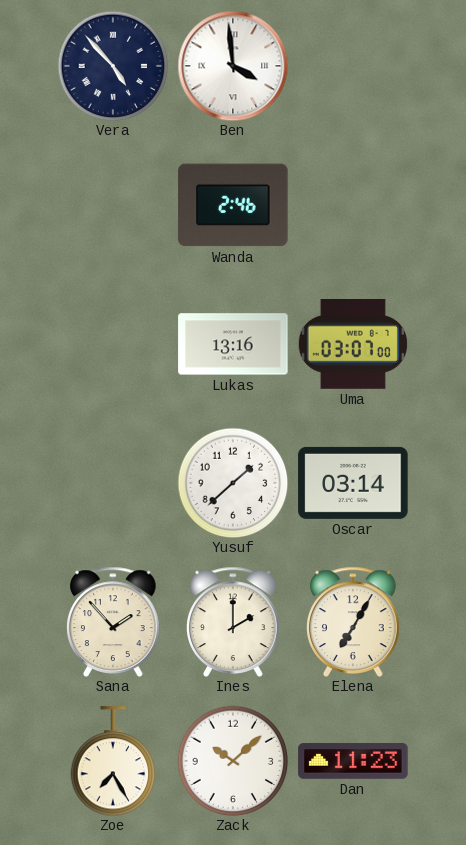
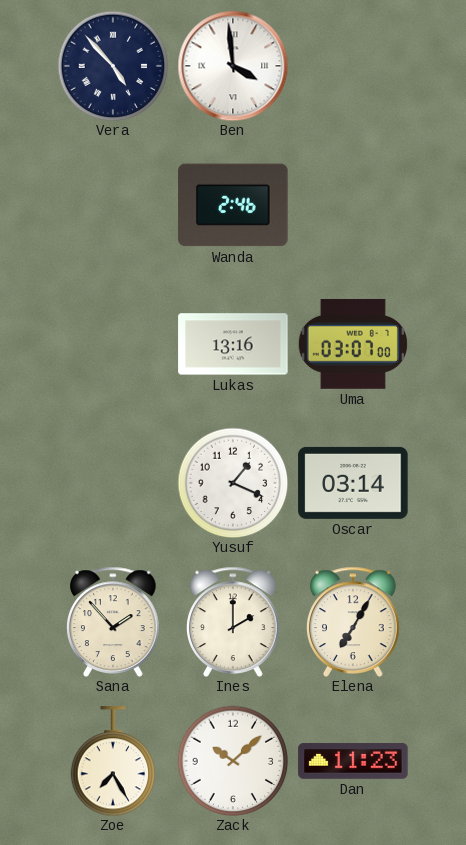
Yusuf: 1:38 -> 1:19 (233, 483)
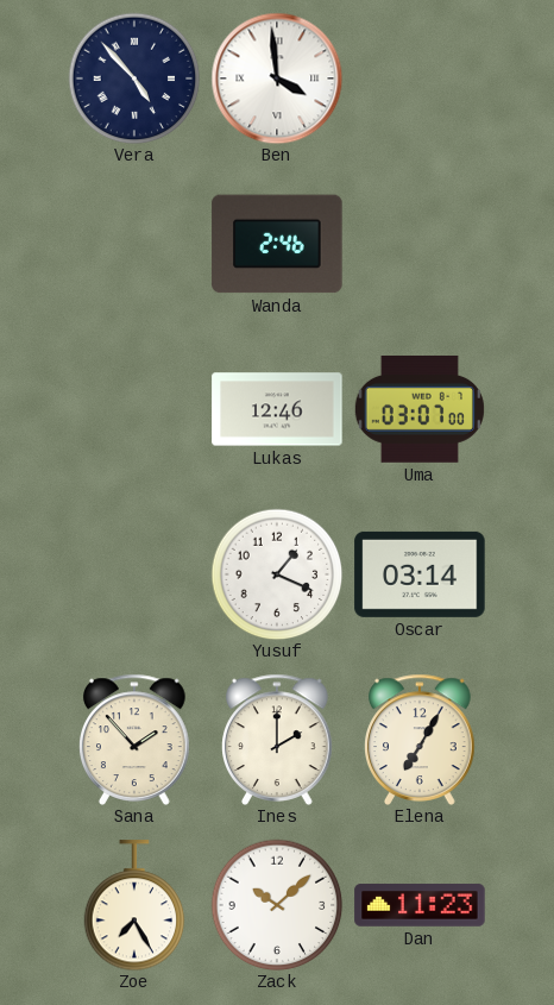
Lukas: 13:16 -> 12:46 (277, 409)
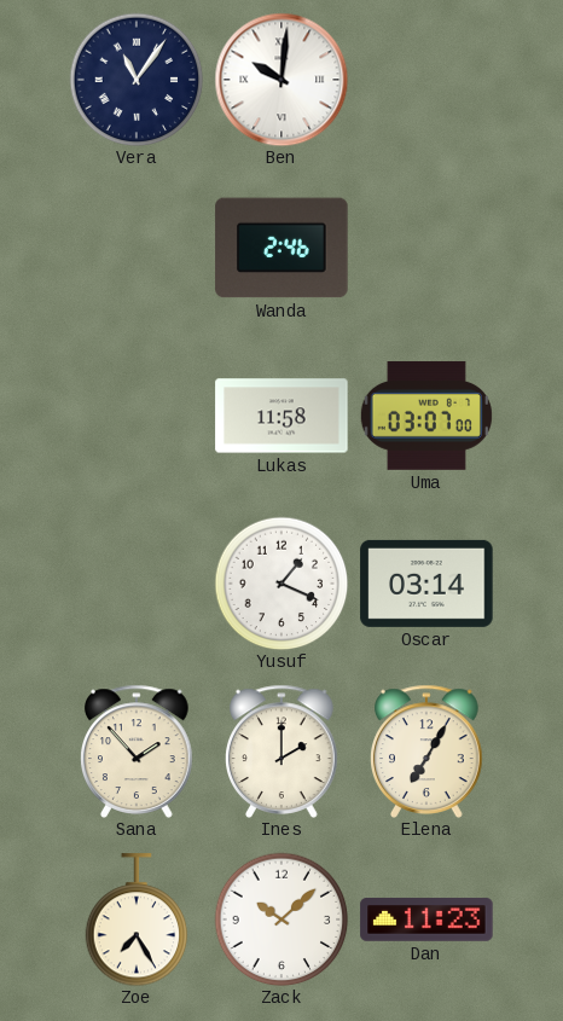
Vera: 4:53 -> 11:06 (137, 80)
Ben: 3:59 -> 10:01 (281, 80)
Lukas: 12:46 -> 11:58 (281, 416)
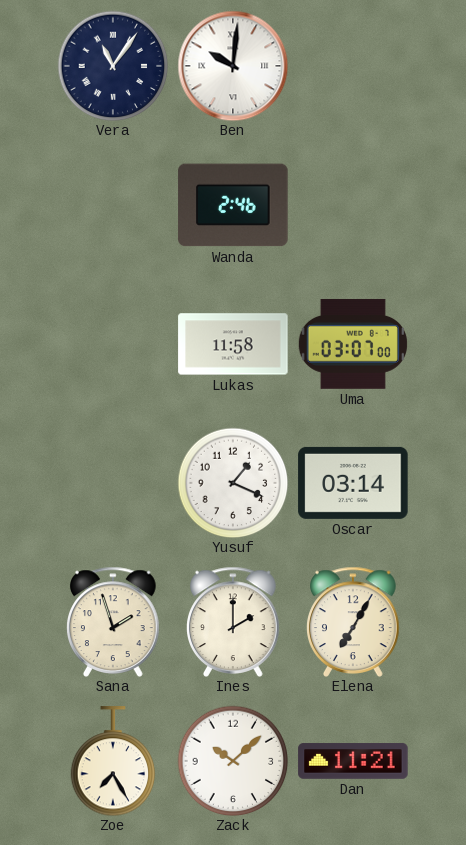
Sana: 1:53 -> 1:57 (114, 622)
Dan: 11:23 -> 11:21 (353, 761)
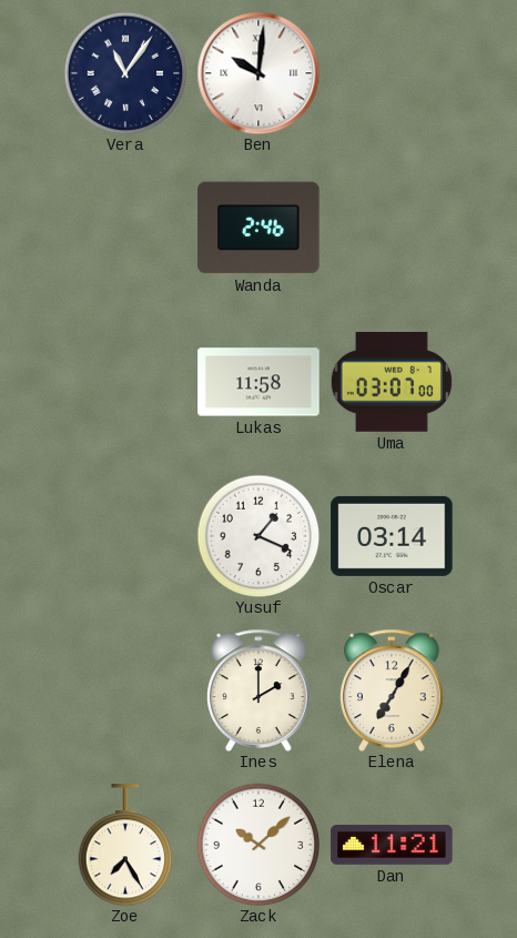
Sana: 1:57 -> none (114, 622)
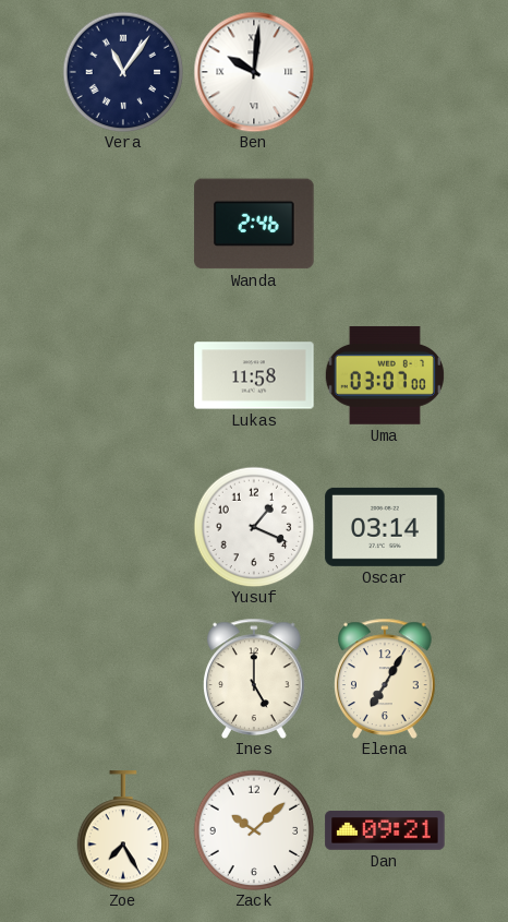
Ines: 2:00 -> 5:00 (255, 679)
Dan: 11:21 -> 09:21 (385, 830)
